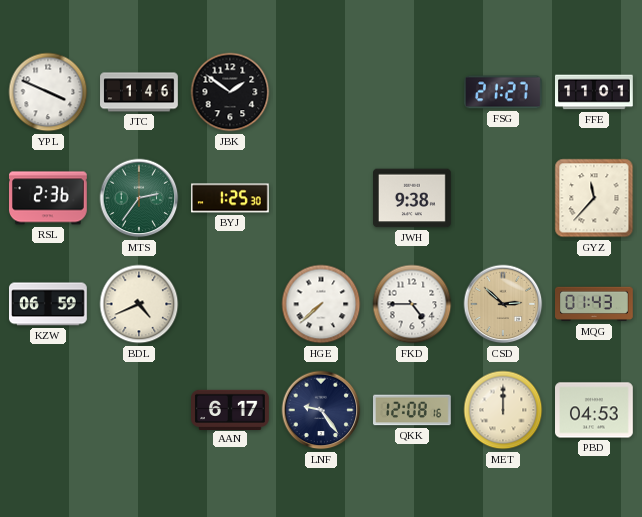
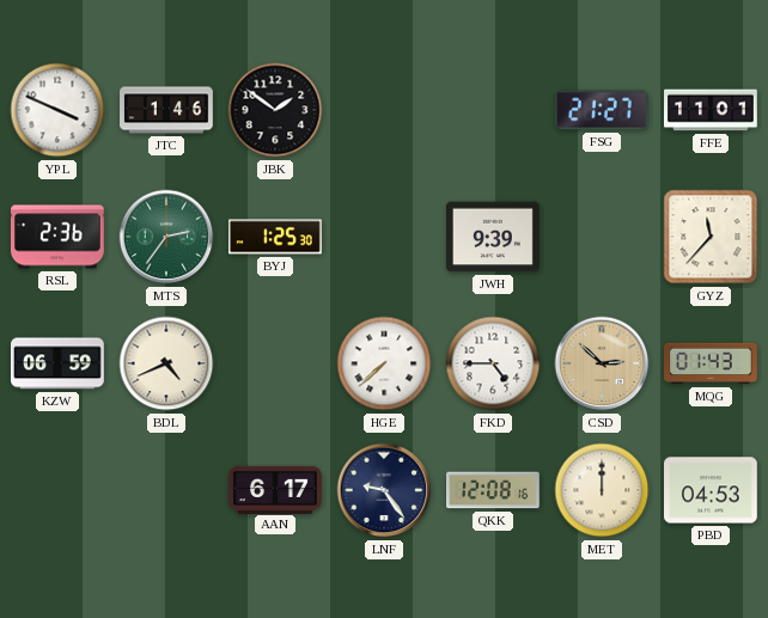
JWH: 9:38 -> 9:39 (494, 237)
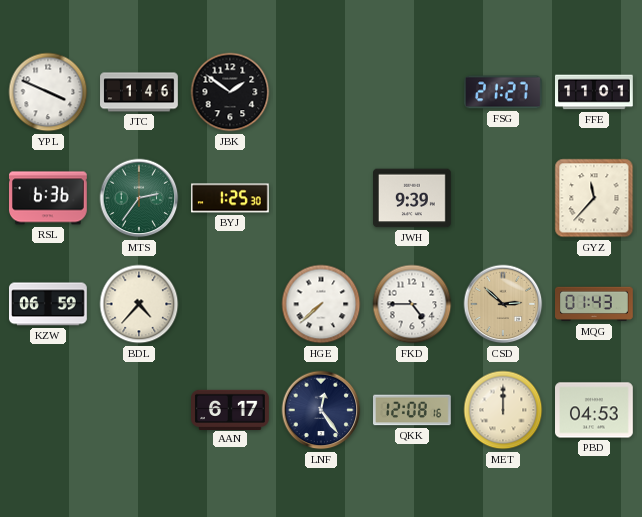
RSL: 2:36 -> 6:36 (49, 198)
BDL: 4:41 -> 4:37 (139, 304)
LNF: 9:24 -> 12:24 (321, 410)
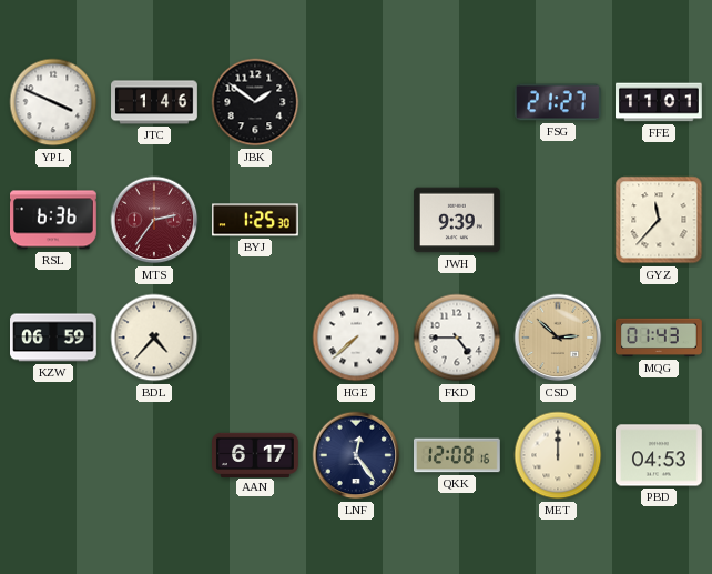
MTS dial: green -> burgundy (154, 220)
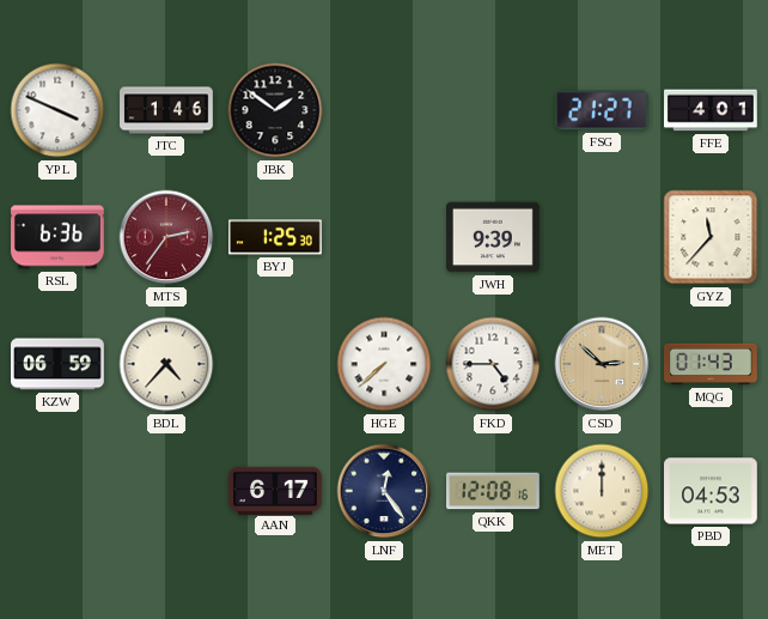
FFE: 11:01 -> 4:01 (712, 110)
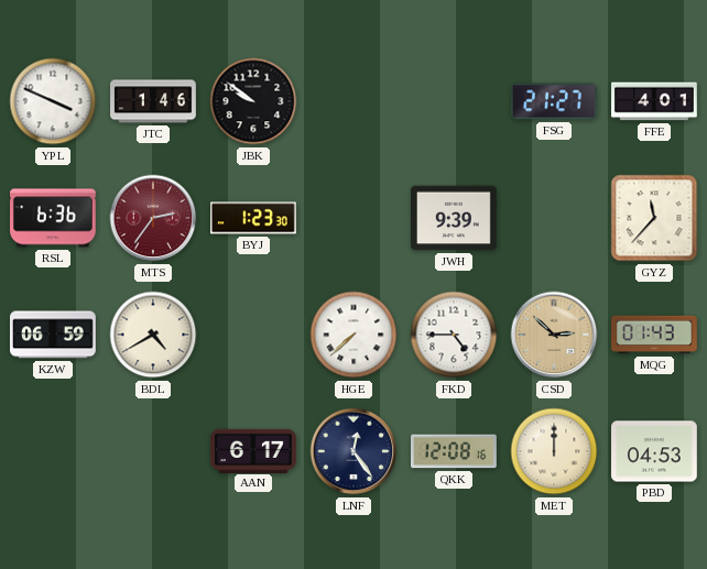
JBK: 1:51 -> 9:51 (253, 101)
BYJ: 1:25 -> 1:23 (254, 218)
BDL: 4:37 -> 4:40 (153, 335)
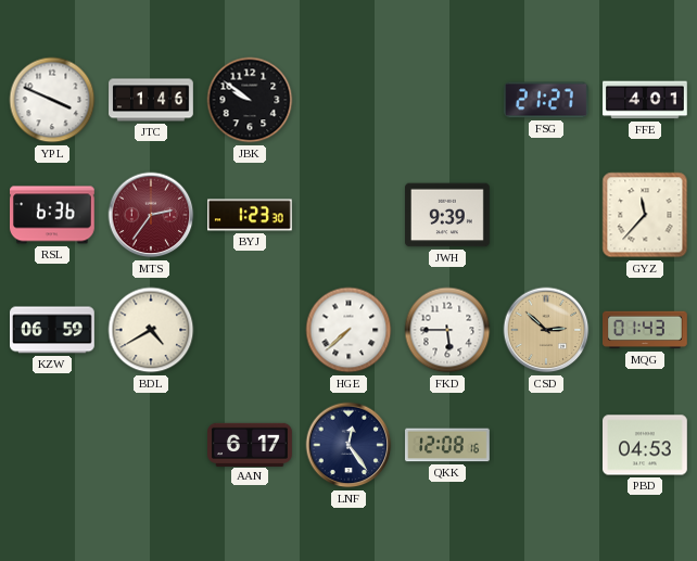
FKD: 4:45 -> 5:45 (447, 330)
MET: 12:00 -> none (554, 451)
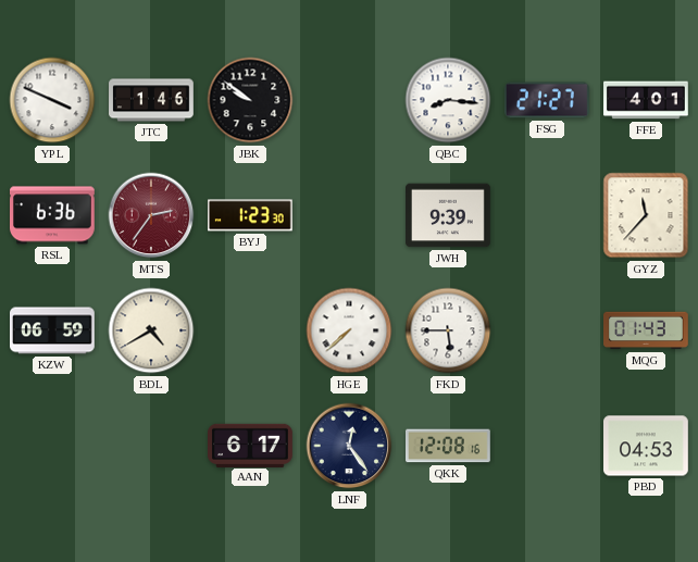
QBC: none -> 8:16 (448, 100)
CSD: 2:52 -> none (546, 330)
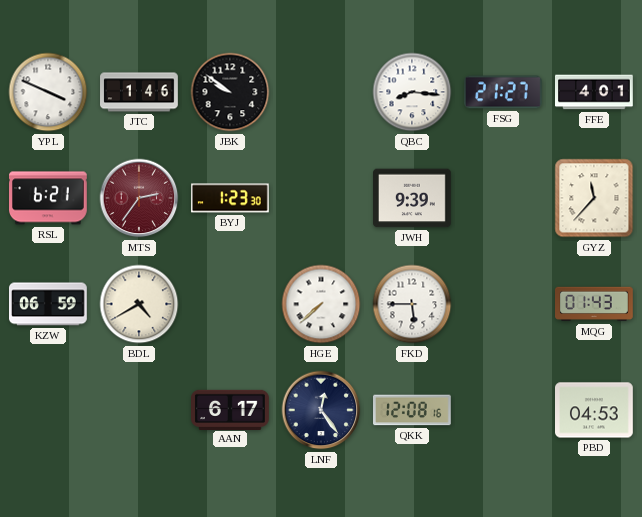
RSL: 6:36 -> 6:21 (49, 198)
